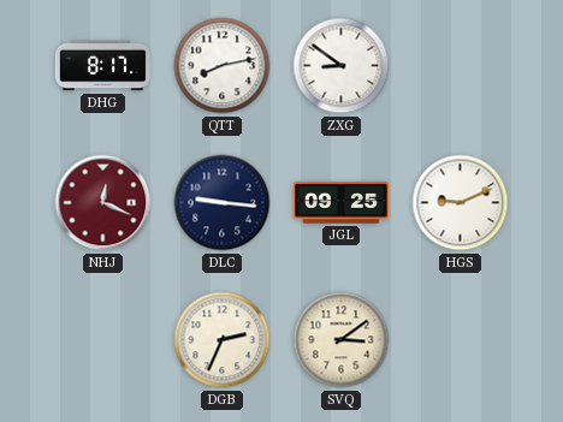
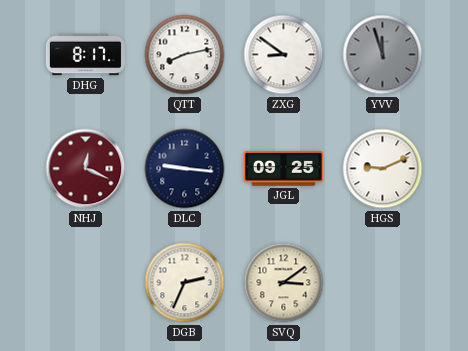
YVV: none -> 11:57 (383, 55)
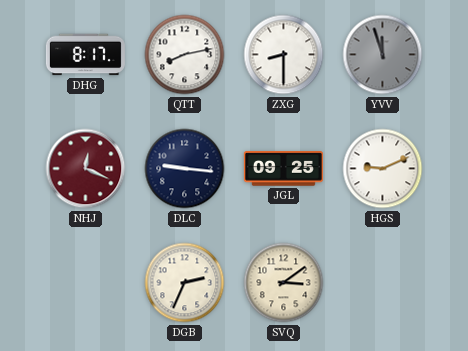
ZXG: 8:51 -> 8:30 (284, 55)
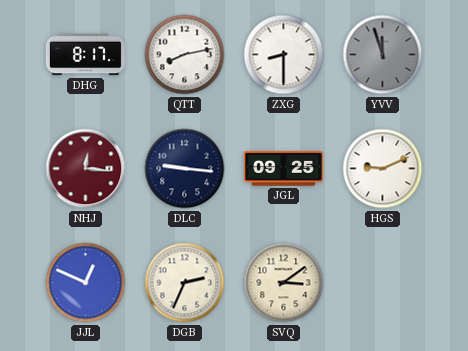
NHJ: 12:19 -> 12:16 (86, 169)
JJL: none -> 12:49 (86, 283)
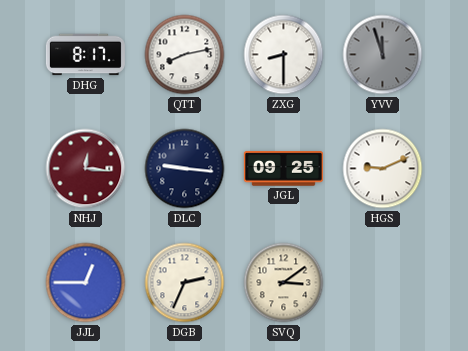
JJL: 12:49 -> 12:45 (86, 283)
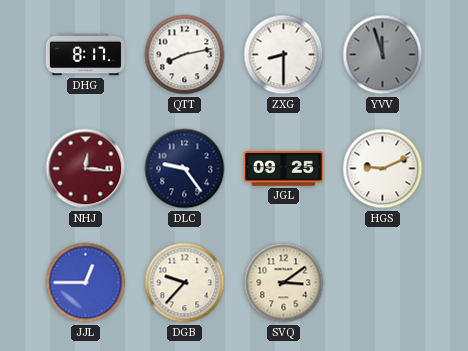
DLC: 9:16 -> 9:24 (185, 169)
DGB: 2:34 -> 9:37 (185, 283)
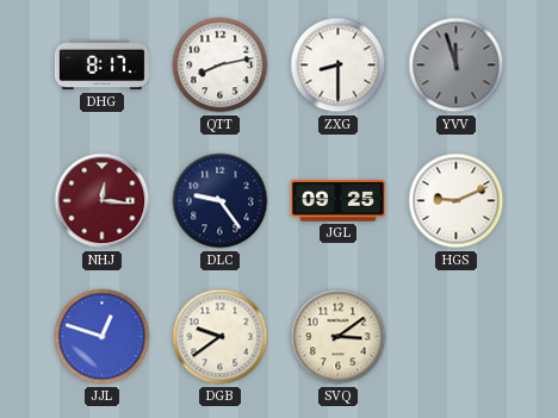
JJL: 12:45 -> 12:48 (103, 337)
DGB: 9:37 -> 9:39 (221, 337)
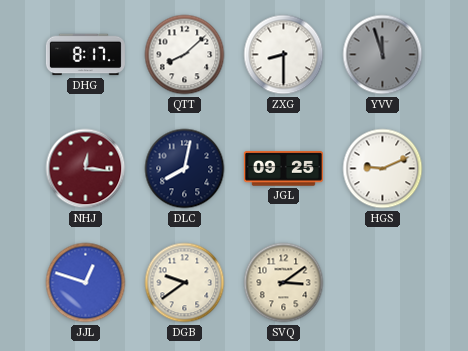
QTT: 8:13 -> 8:08 (185, 55)
DLC: 9:24 -> 8:02 (185, 169)
